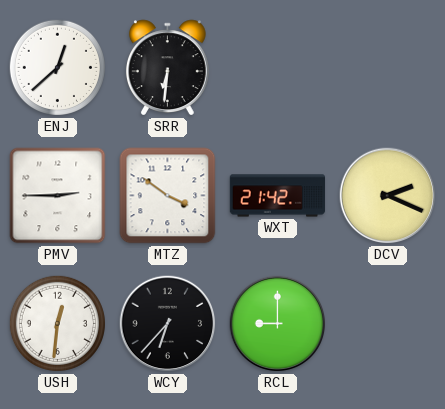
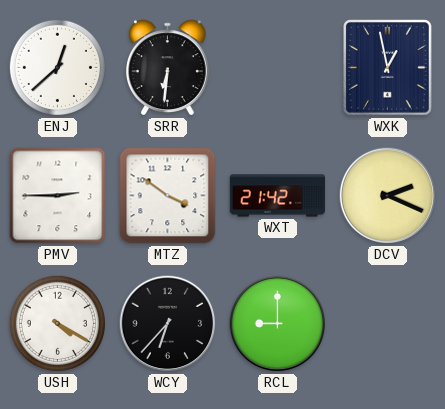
WXK: none -> 12:58 (388, 68)
USH: 12:31 -> 4:20 (57, 323)
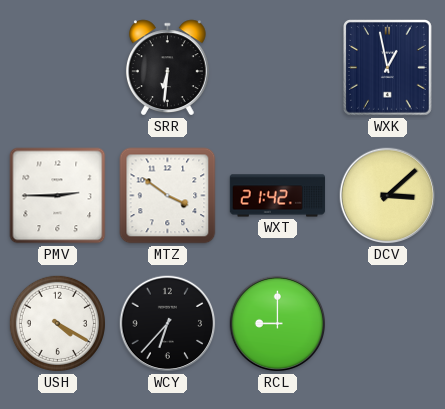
ENJ: 12:38 -> none (57, 67)
DCV: 2:19 -> 3:08 (388, 196)
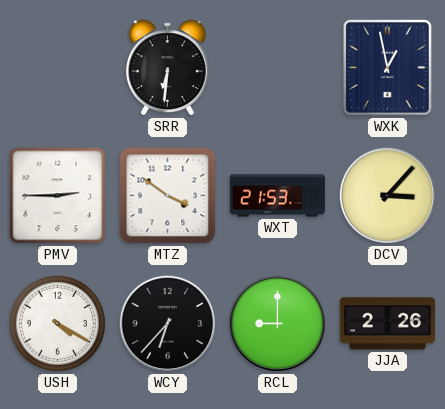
WXT: 21:42 -> 21:53 (278, 196)
DCV: 3:08 -> 3:07 (388, 196)
JJA: none -> 2:26 (387, 324)
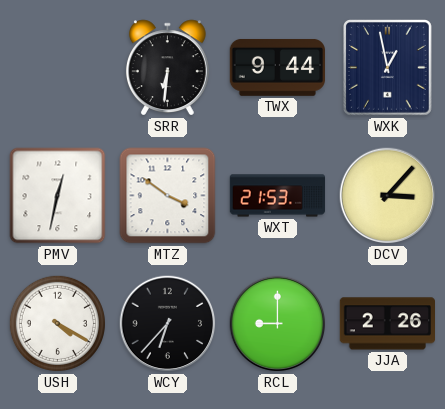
TWX: none -> 9:44 (277, 67)
PMV: 2:45 -> 12:32 (58, 196)
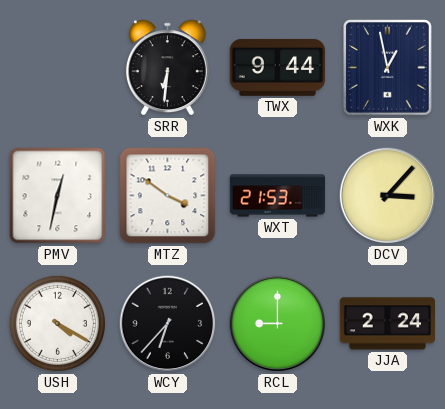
JJA: 2:26 -> 2:24 (387, 324)
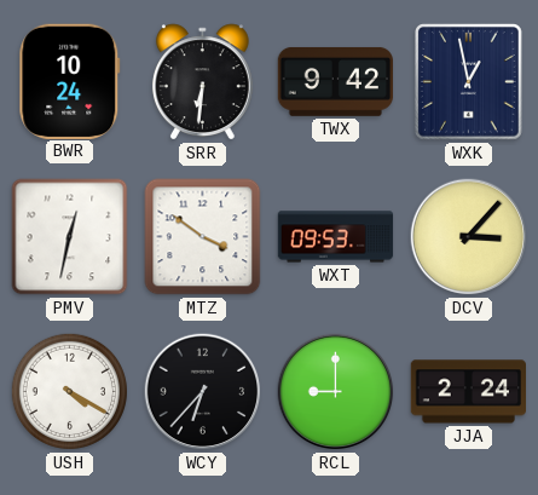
BWR: none -> 10:24 (70, 81)
TWX: 9:44 -> 9:42 (335, 81)
WXT: 21:53 -> 09:53 (336, 237)
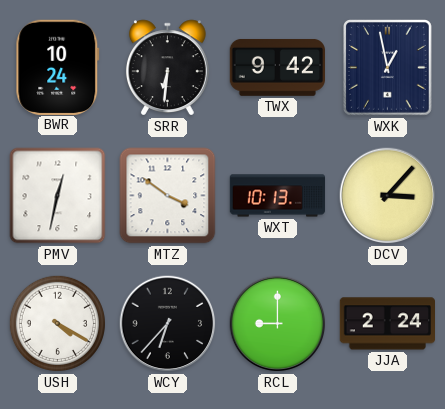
WXT: 09:53 -> 10:13 (278, 196)
